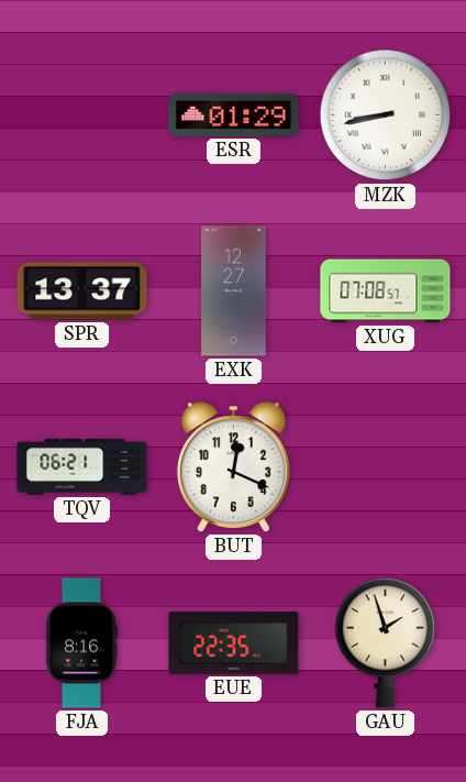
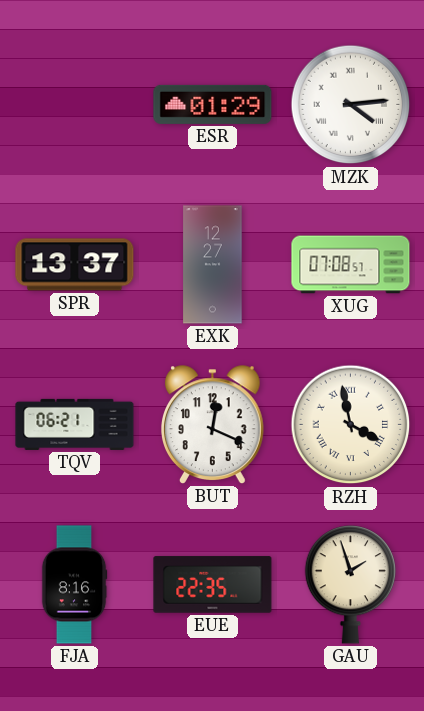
MZK: 8:43 -> 4:14 (351, 105)
RZH: none -> 3:58 (351, 425)
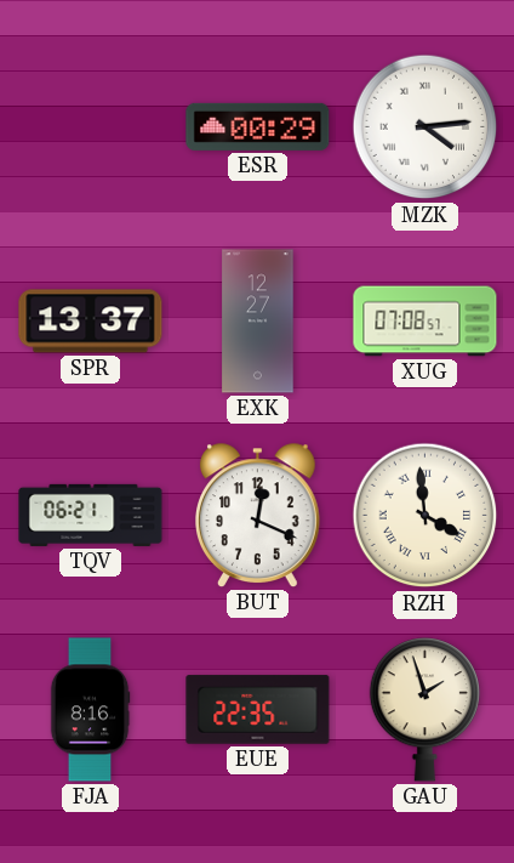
ESR: 01:29 -> 00:29 (258, 126)
RZH: 3:58 -> 3:59 (426, 516)
